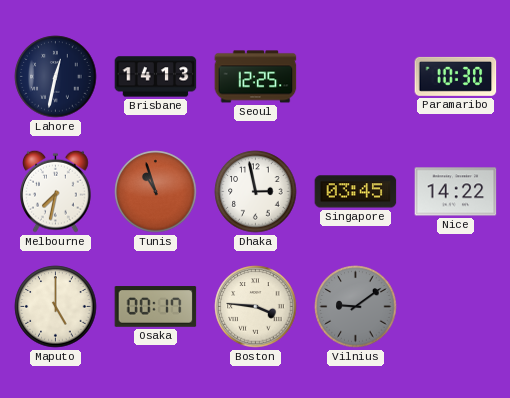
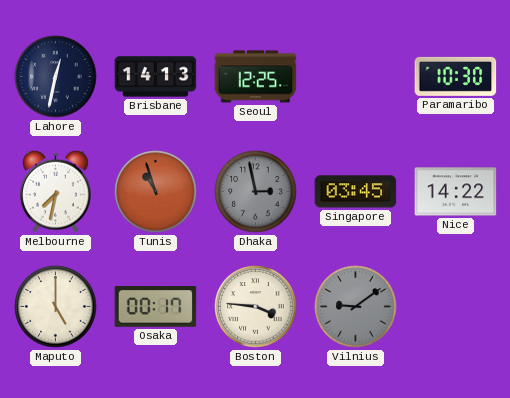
Dhaka dial: white -> grey (256, 192)
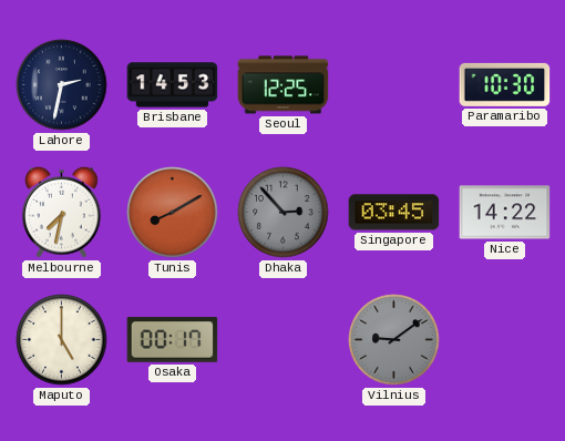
Lahore: 12:32 -> 2:32 (62, 85)
Brisbane: 14:13 -> 14:53 (173, 85)
Tunis: 10:57 -> 8:10 (173, 213)
Dhaka: 2:58 -> 2:53 (284, 213)
Boston: 3:46 -> none (256, 307)
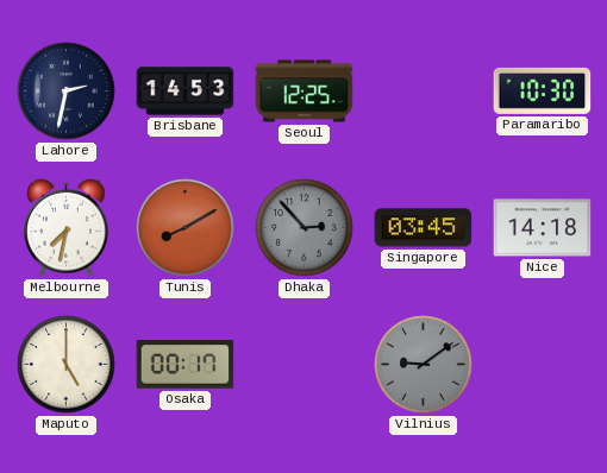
Nice: 14:22 -> 14:18 (543, 228)
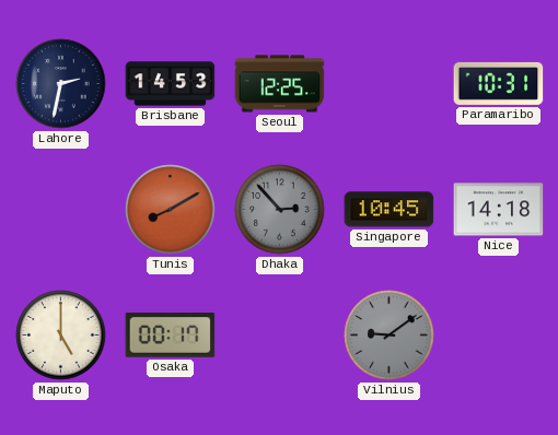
Paramaribo: 10:30 -> 10:31 (499, 83)
Melbourne: 7:32 -> none (67, 227)
Singapore: 03:45 -> 10:45 (390, 210)
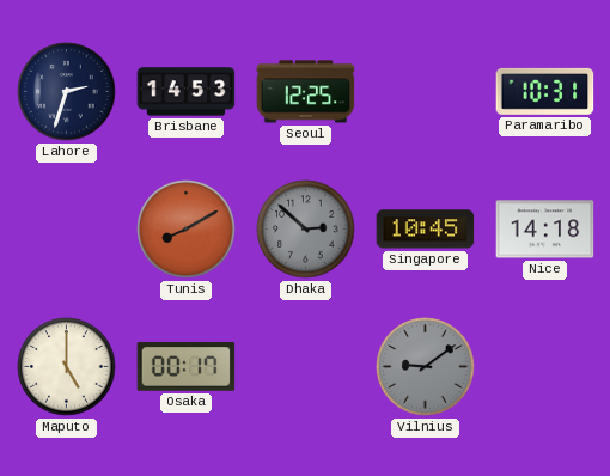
Lahore: 2:32 -> 2:33 (67, 92)
Dhaka: 2:53 -> 2:52 (306, 230)
